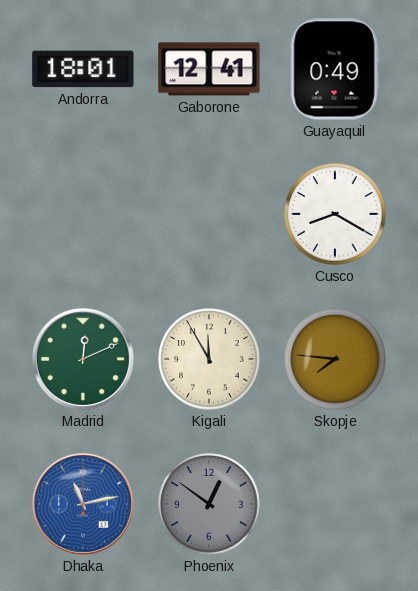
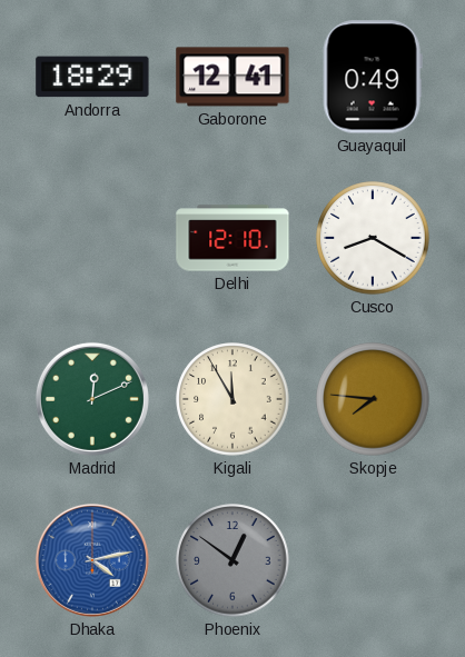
Andorra: 18:01 -> 18:29 (92, 77)
Delhi: none -> 12:10 (233, 238)
Dhaka: 11:13 -> 4:13 (92, 560)
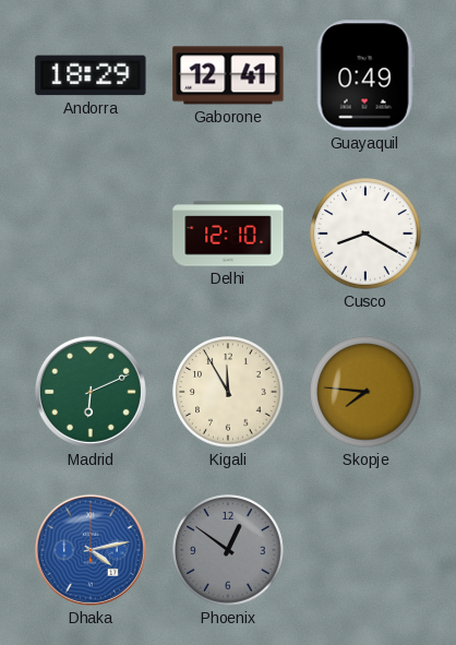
Madrid: 12:11 -> 6:11 (91, 392)
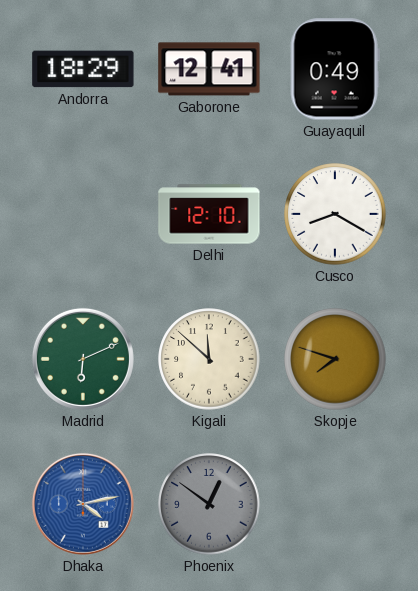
Kigali: 11:55 -> 11:52 (209, 359)
Skopje: 7:46 -> 7:48 (335, 359)
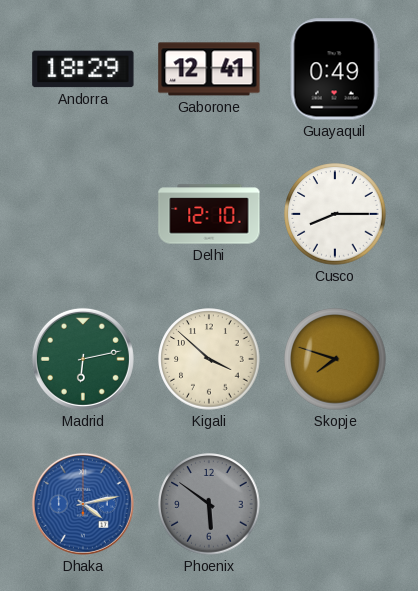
Cusco: 8:20 -> 8:15 (335, 214)
Madrid: 6:11 -> 6:13 (83, 359)
Kigali: 11:52 -> 3:52 (209, 359)
Phoenix: 12:51 -> 5:51 (209, 504)
